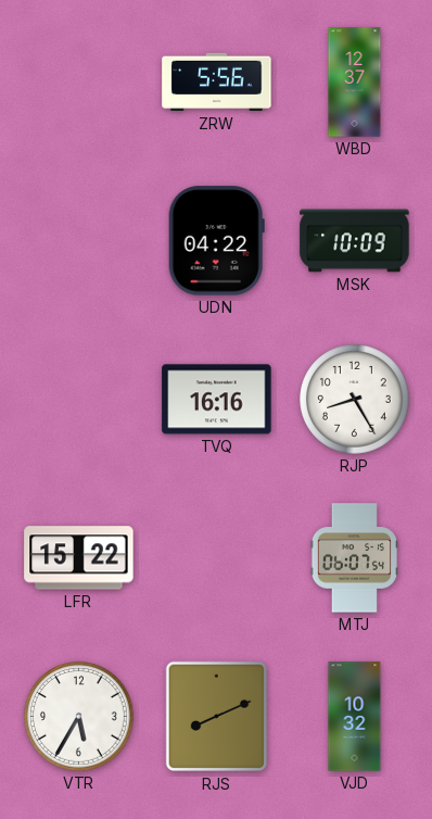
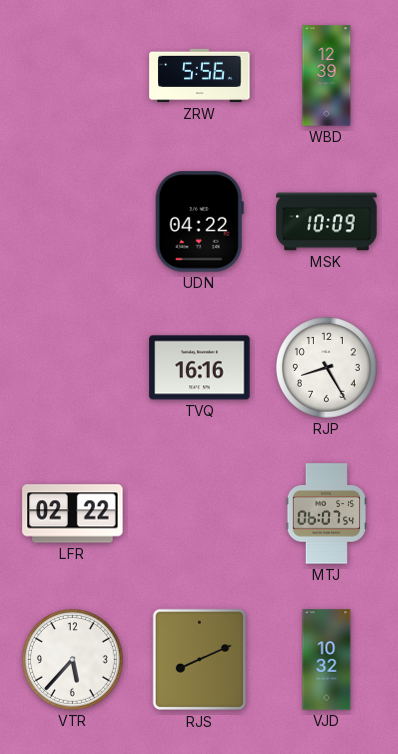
WBD: 12:37 -> 12:39 (327, 76)
LFR: 15:22 -> 02:22 (73, 514)
VTR: 5:35 -> 5:37 (73, 660)
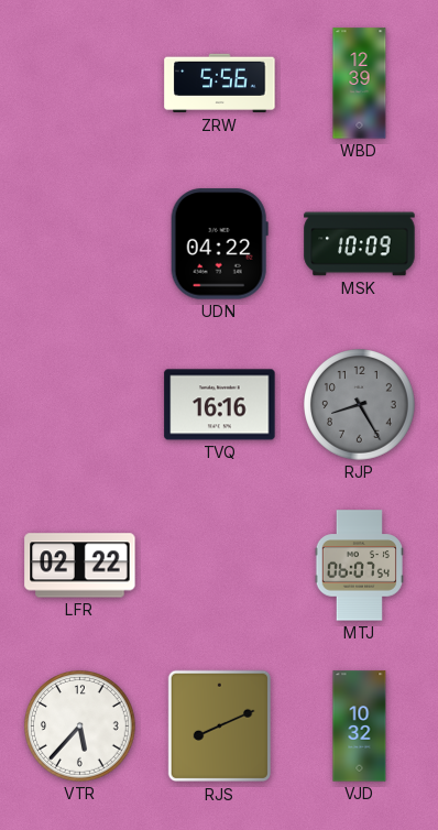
RJP dial: white -> grey (360, 405)
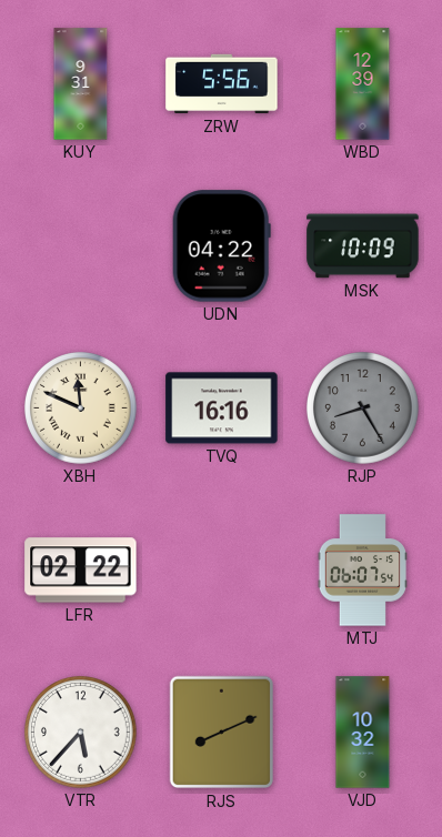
KUY: none -> 9:31 (81, 84)
XBH: none -> 11:49 (81, 409)
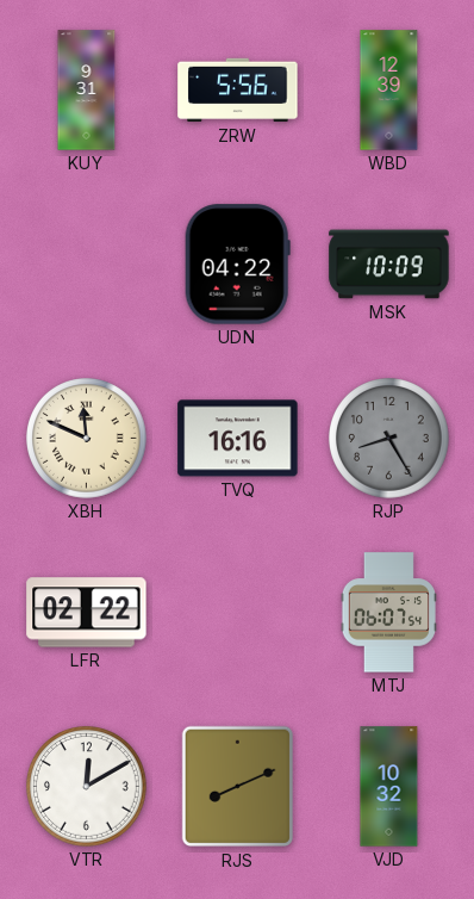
VTR: 5:37 -> 12:10 (87, 787)
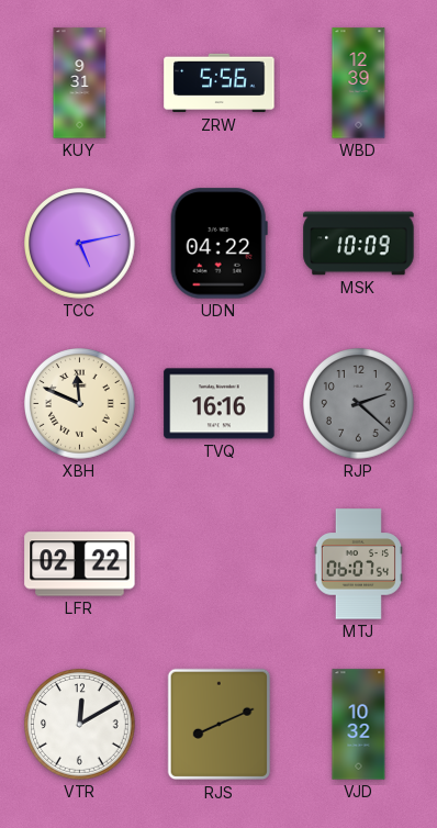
TCC: none -> 5:13 (80, 244)
RJP: 8:25 -> 2:22 (359, 404)
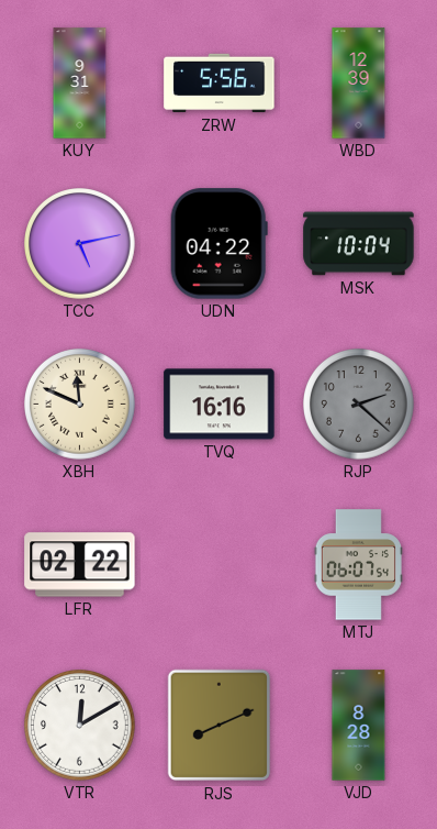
MSK: 10:09 -> 10:04 (359, 244)
VJD: 10:32 -> 8:28 (359, 726)
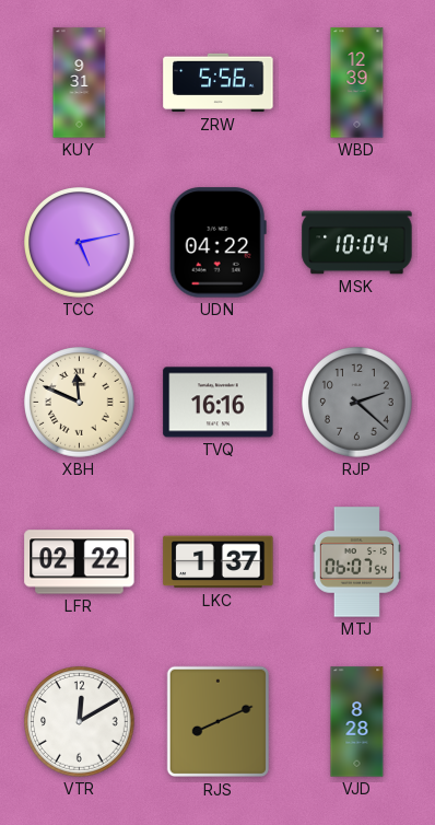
LKC: none -> 1:37 (219, 562)
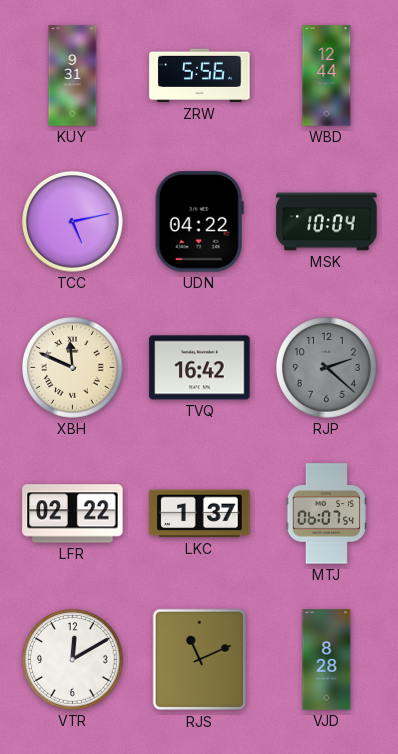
WBD: 12:39 -> 12:44 (327, 76)
TVQ: 16:16 -> 16:42 (200, 368)
RJS: 8:11 -> 11:11 (199, 660)
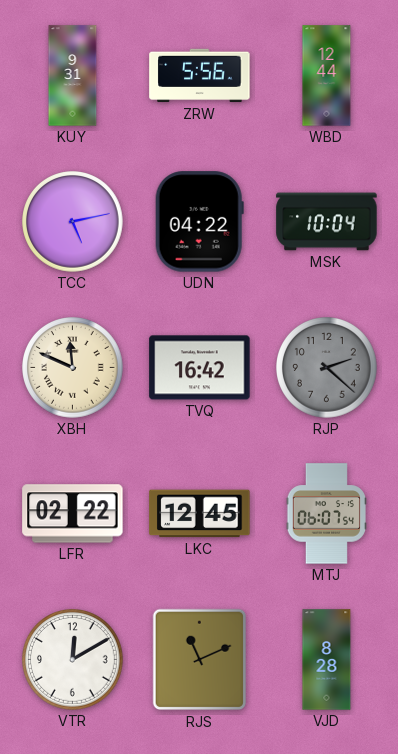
LKC: 1:37 -> 12:45 (200, 514)
